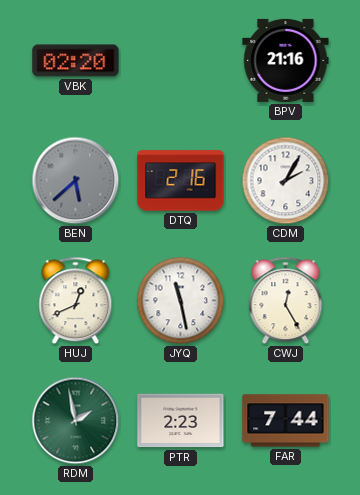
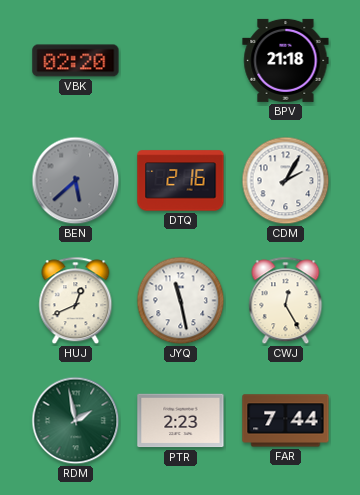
BPV: 21:16 -> 21:18 (286, 60)
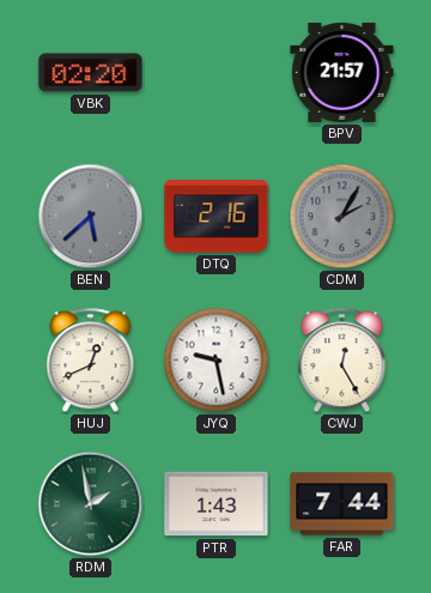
BPV: 21:18 -> 21:57 (342, 72)
CDM dial: white -> grey (342, 217)
JYQ: 11:28 -> 9:28 (217, 361)
PTR: 2:23 -> 1:43 (217, 504)
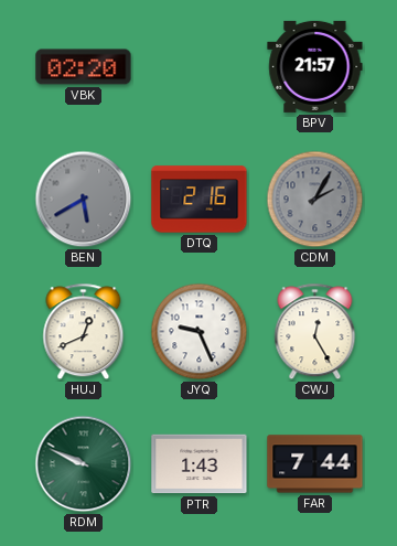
BEN: 5:38 -> 5:40 (84, 200)
JYQ: 9:28 -> 9:26 (200, 332)
RDM: 1:58 -> 9:49 (84, 464)
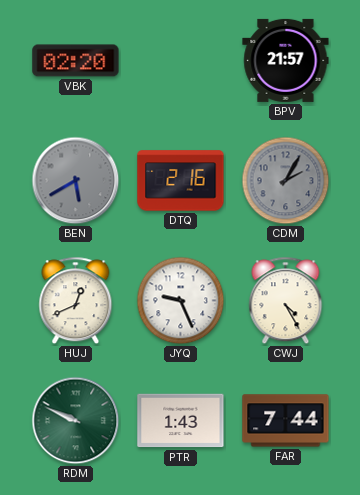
CWJ: 12:25 -> 4:25 (286, 301)
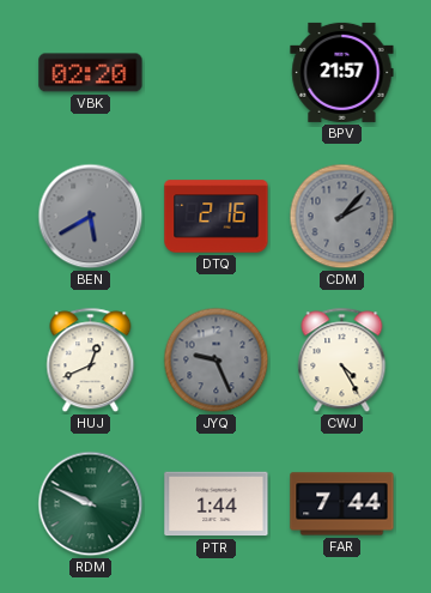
CDM: 2:05 -> 2:07 (342, 217)
JYQ dial: white -> grey (217, 361)
PTR: 1:43 -> 1:44 (217, 504)
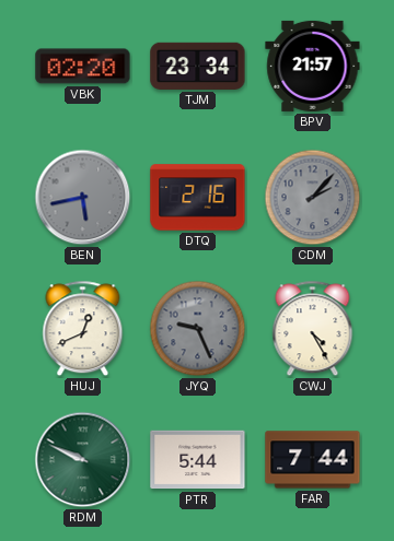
TJM: none -> 23:34 (198, 66)
BEN: 5:40 -> 5:43 (83, 198)
PTR: 1:44 -> 5:44 (198, 460)
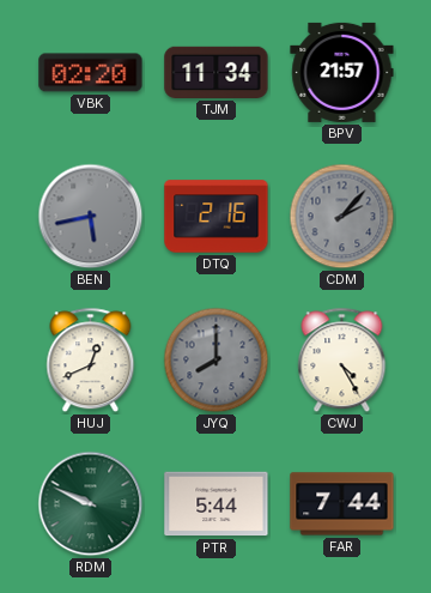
TJM: 23:34 -> 11:34 (217, 72)
JYQ: 9:26 -> 8:00 (217, 361)
